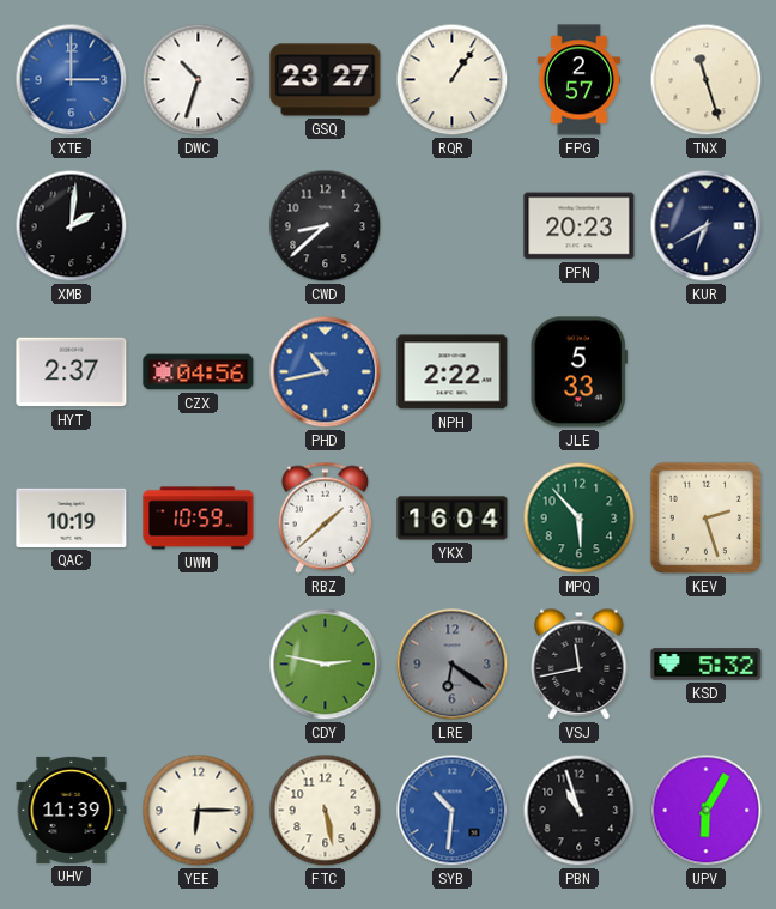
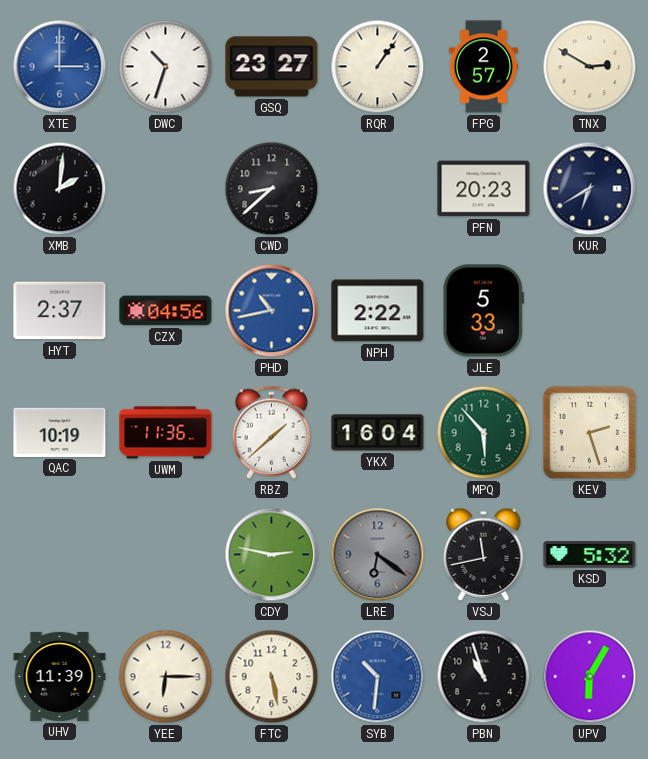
TNX: 11:27 -> 2:50 (590, 67)
UWM: 10:59 -> 11:36 (166, 433)
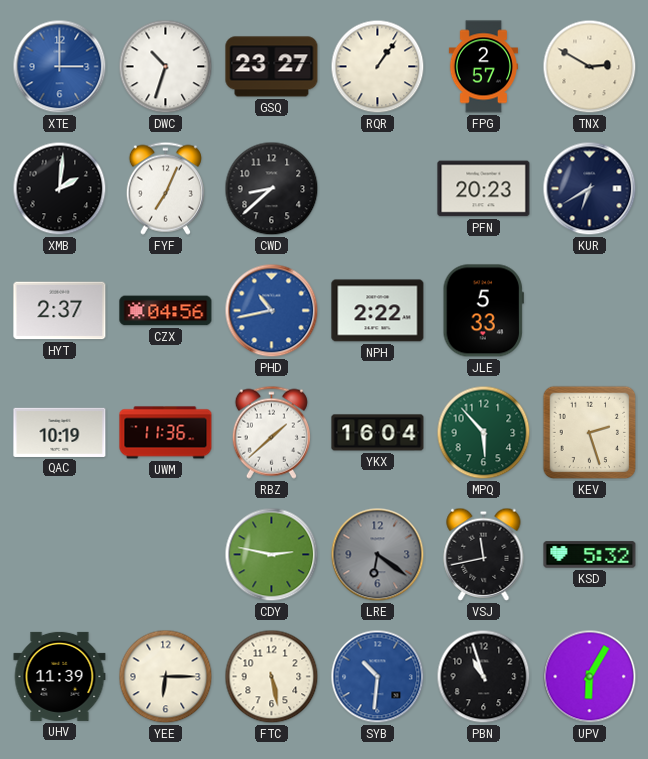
FYF: none -> 7:04 (165, 188)
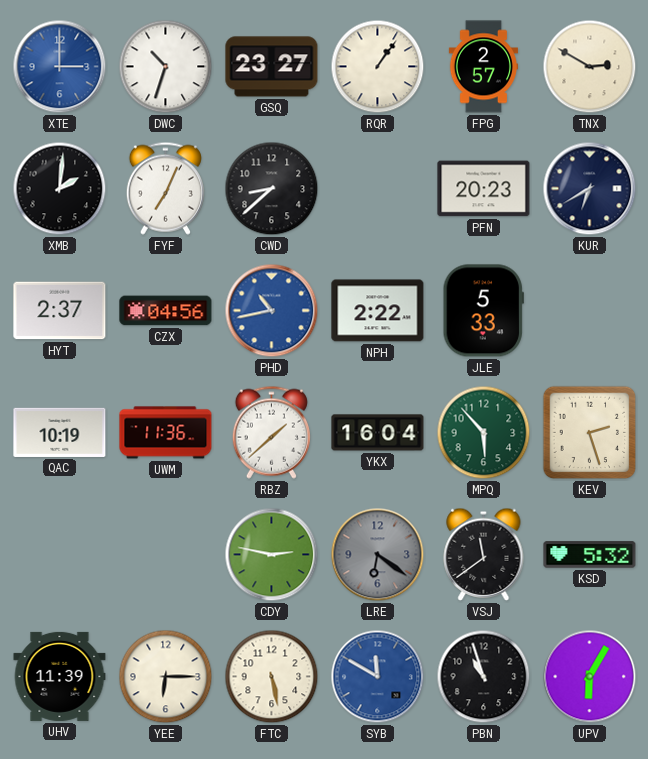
VSJ: 11:43 -> 11:39 (484, 554)
SYB: 10:31 -> 11:50 (378, 677)
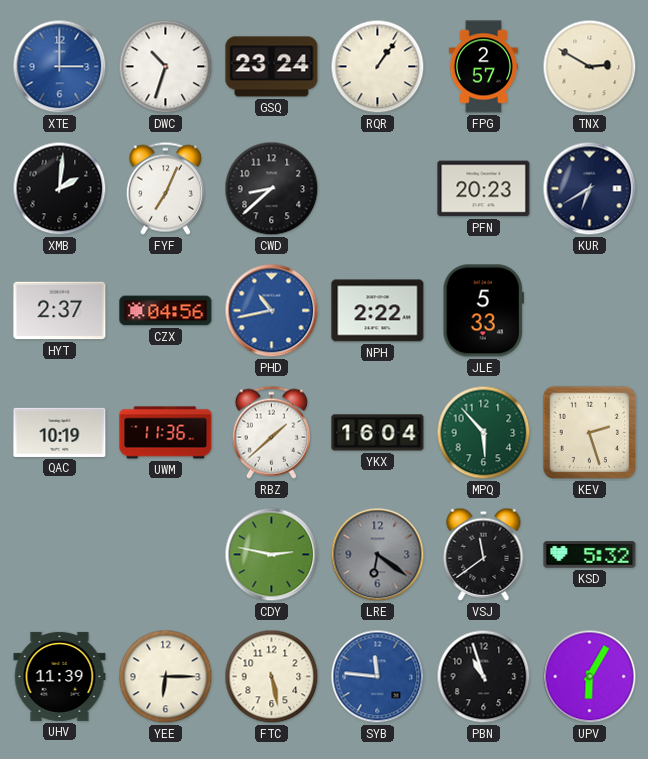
GSQ: 23:27 -> 23:24 (272, 67)
SYB: 11:50 -> 11:46 (378, 677)
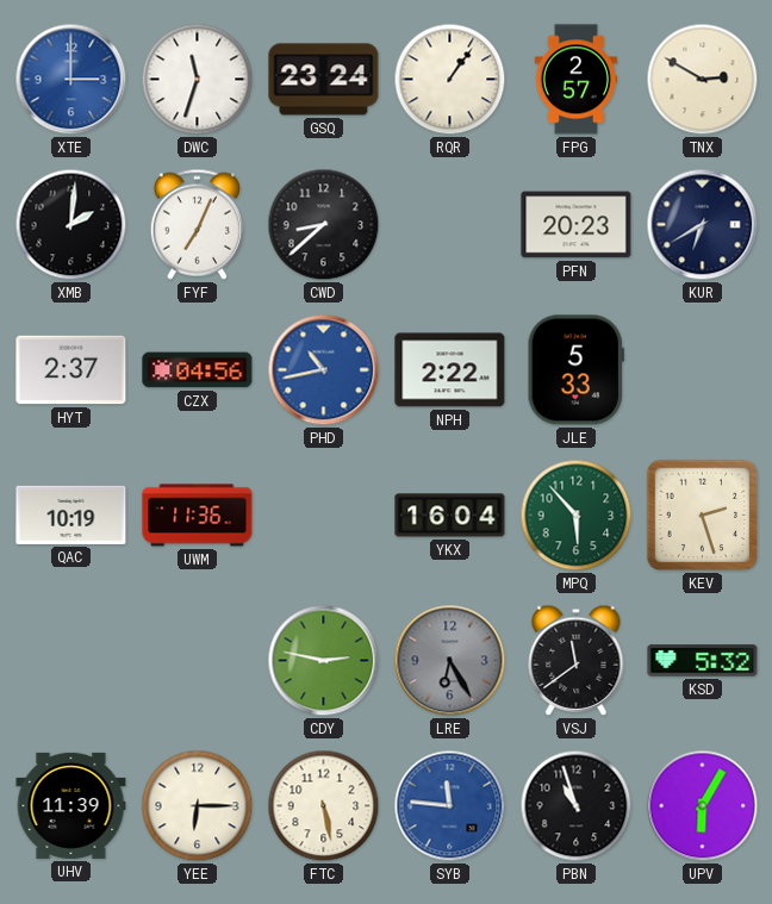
DWC: 10:33 -> 11:33 (198, 80)
RBZ: 1:38 -> none (271, 432)
LRE: 6:21 -> 6:25 (450, 661)
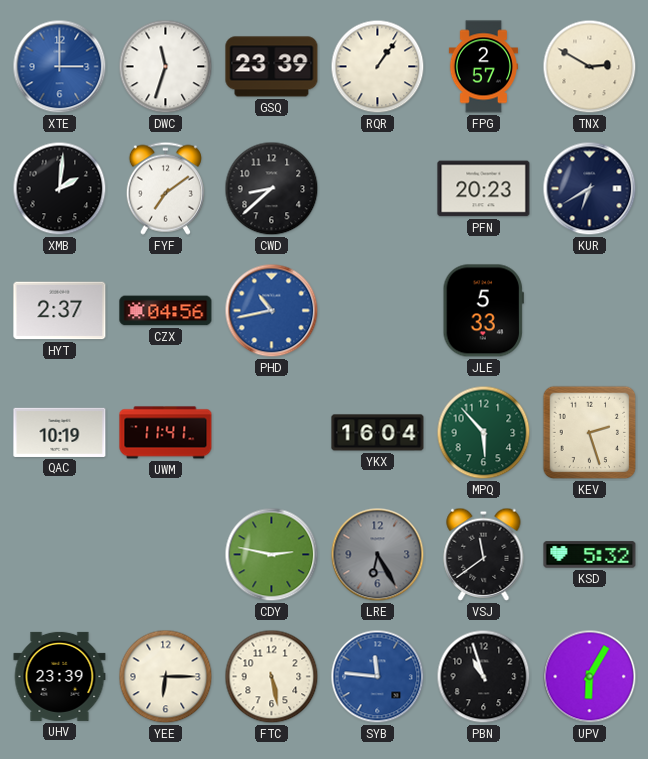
GSQ: 23:24 -> 23:39 (272, 67)
FYF: 7:04 -> 7:09 (165, 188)
NPH: 2:22 -> none (450, 370)
UWM: 11:36 -> 11:41 (166, 433)
UHV: 11:39 -> 23:39 (60, 676)
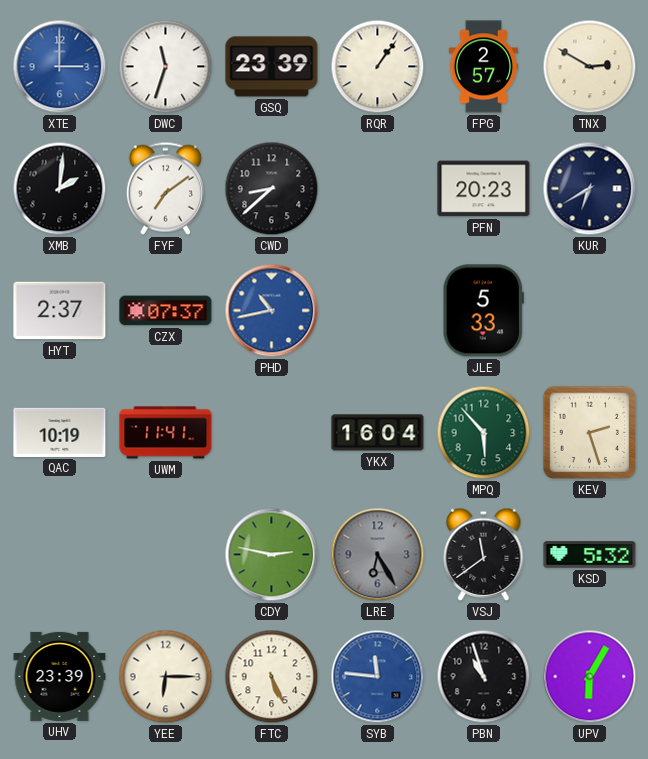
CZX: 04:56 -> 07:37 (166, 311)
FTC: 5:28 -> 5:26 (272, 677)
